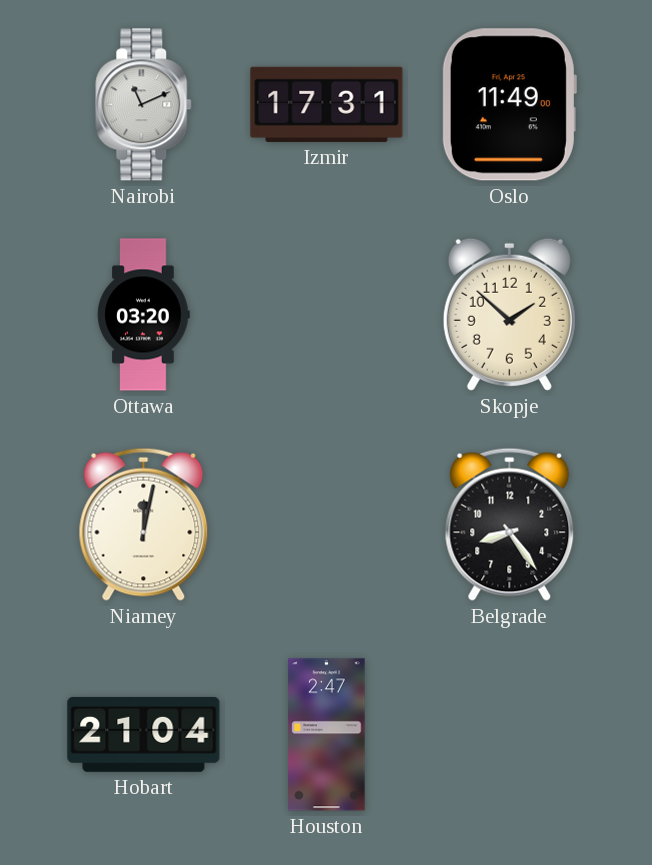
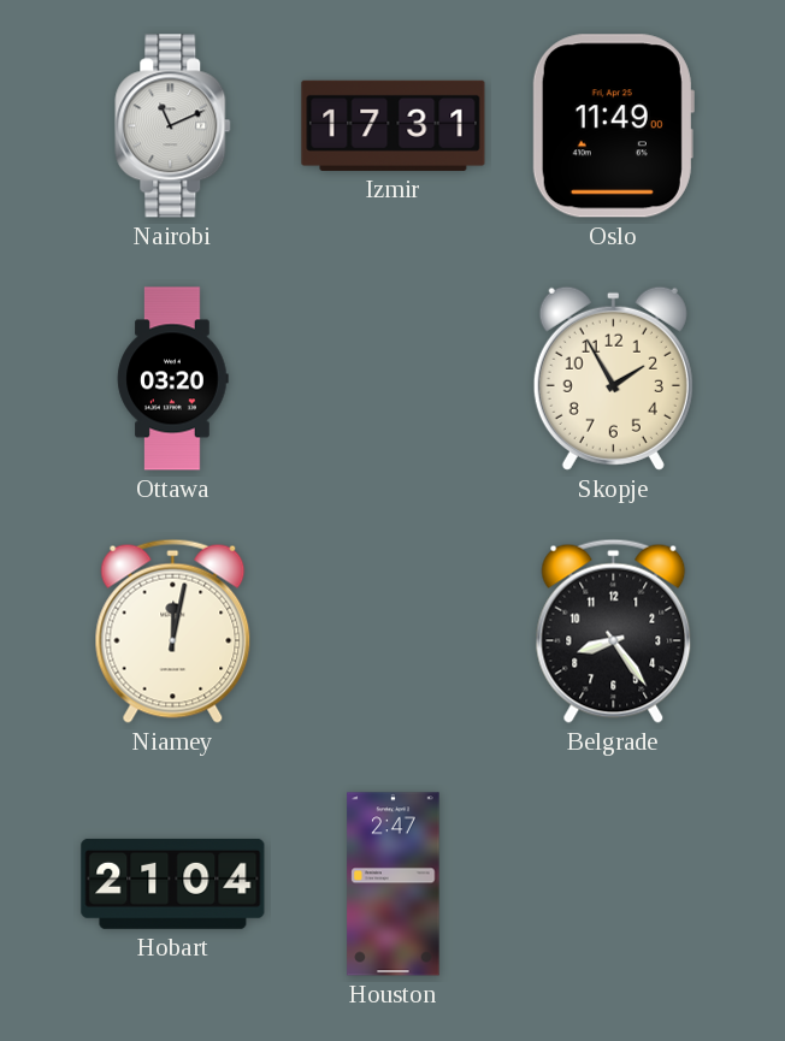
Skopje: 1:52 -> 1:55 (613, 378)
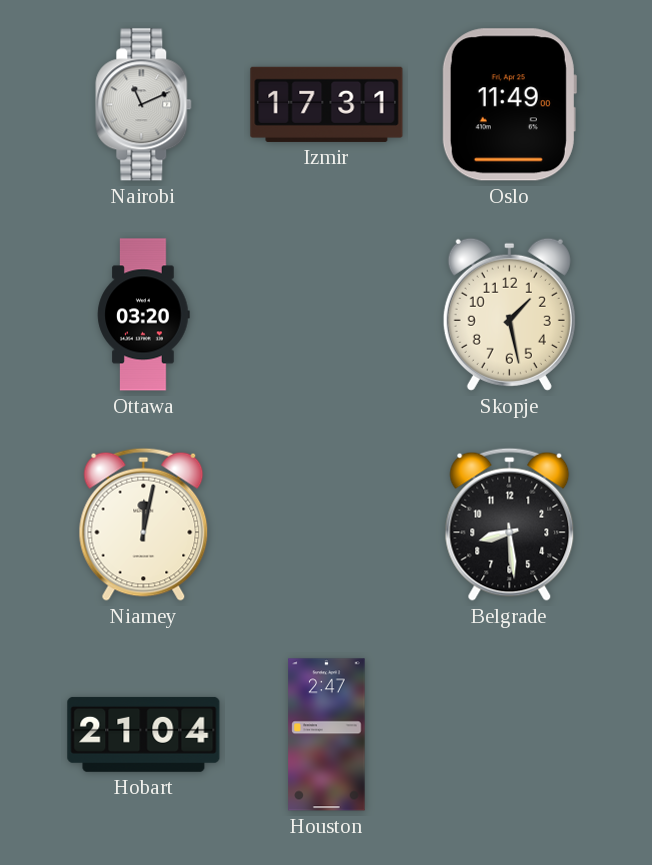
Skopje: 1:55 -> 1:28 (509, 314)
Belgrade: 8:24 -> 8:29 (510, 524)
